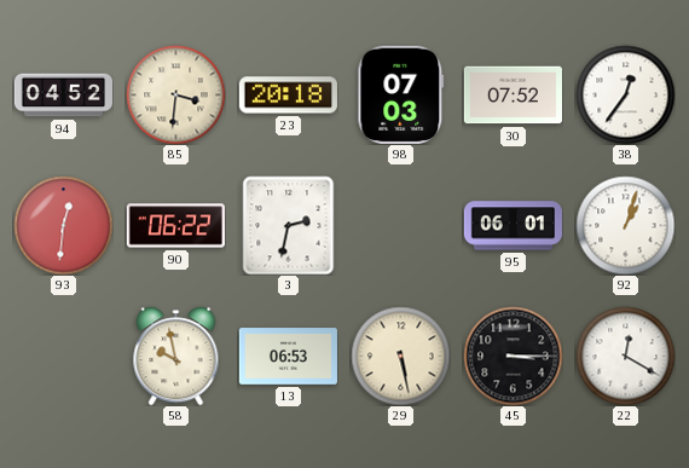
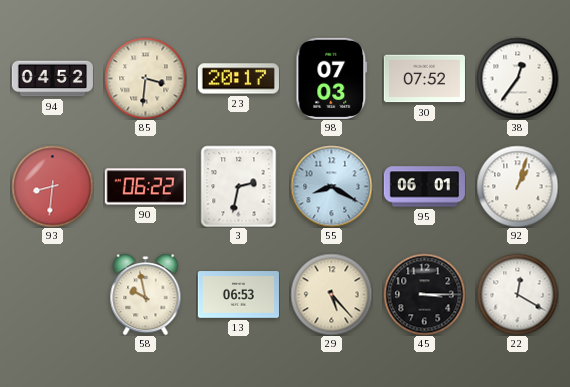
23: 20:18 -> 20:17 (238, 79)
93: 12:31 -> 8:31 (52, 186)
55: none -> 8:20 (331, 186)
29: 5:28 -> 5:23 (331, 294)
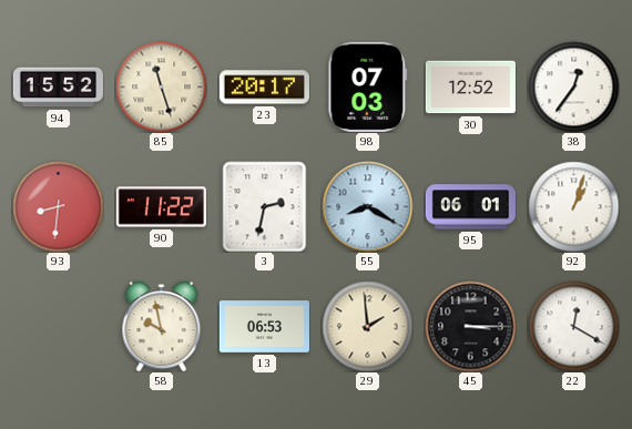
94: 04:52 -> 15:52 (58, 88)
85: 3:31 -> 11:27 (161, 86)
30: 07:52 -> 12:52 (470, 88)
90: 06:22 -> 11:22 (161, 207)
29: 5:23 -> 1:59 (367, 326)
